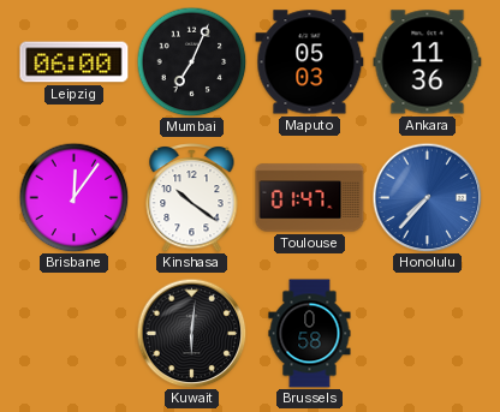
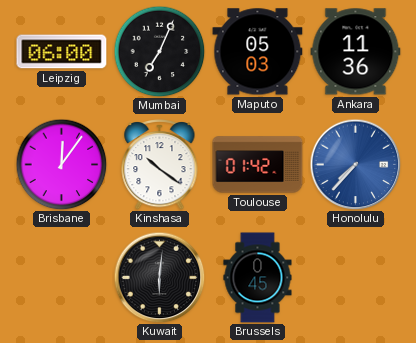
Toulouse: 01:47 -> 01:42 (258, 165)
Brussels: 0:58 -> 0:45 (258, 278)
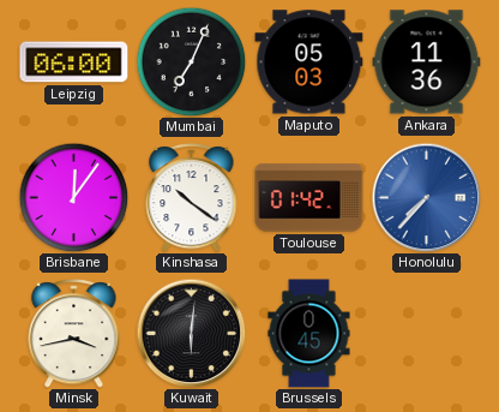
Minsk: none -> 3:43 (74, 334)
